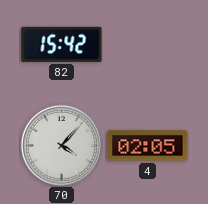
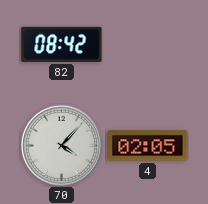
82: 15:42 -> 08:42 (62, 44)
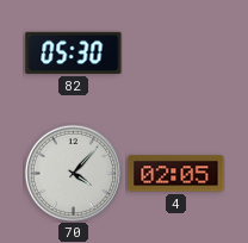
82: 08:42 -> 05:30 (74, 52)
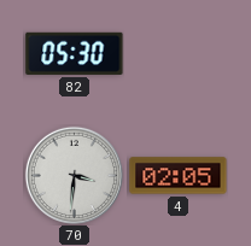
70: 4:07 -> 3:31 (74, 175)
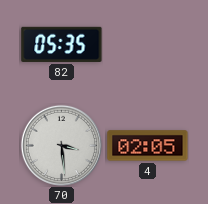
82: 05:30 -> 05:35 (62, 44)
70: 3:31 -> 3:29 (61, 145)
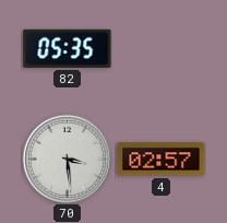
4: 02:05 -> 02:57 (162, 160)
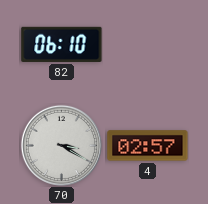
82: 05:35 -> 06:10 (62, 44)
70: 3:29 -> 3:20 (61, 145)
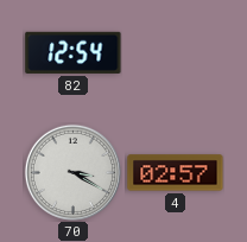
82: 06:10 -> 12:54 (74, 52)
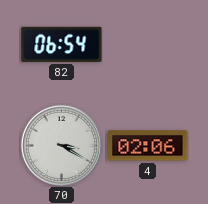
82: 12:54 -> 06:54 (62, 44)
4: 02:57 -> 02:06 (148, 146)
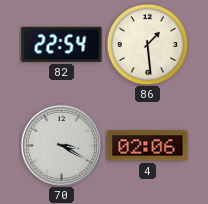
82: 06:54 -> 22:54 (62, 44)
86: none -> 1:29 (147, 44)
